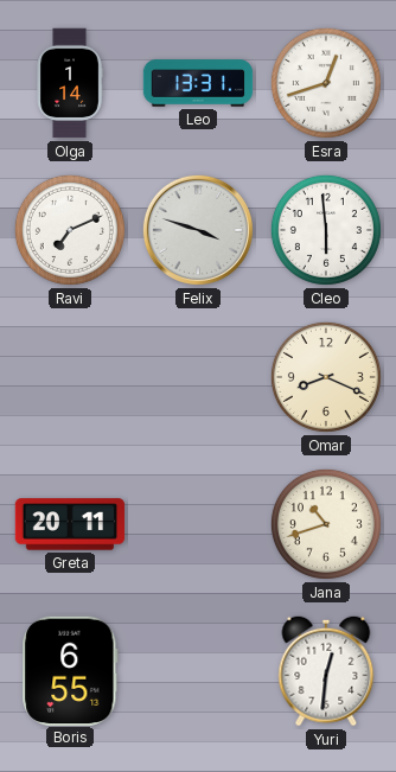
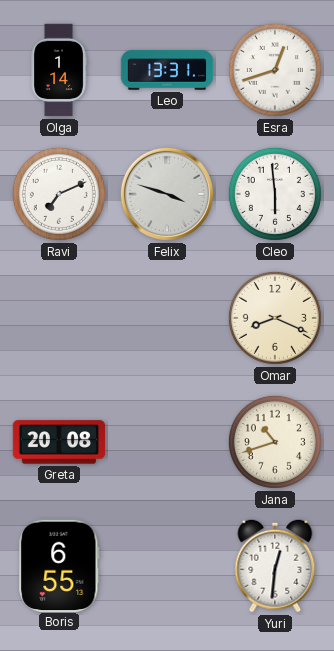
Greta: 20:11 -> 20:08 (59, 442)
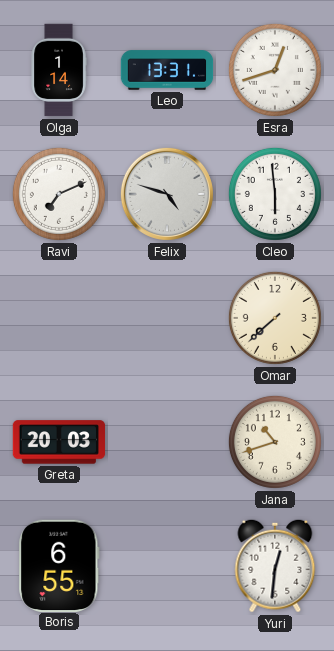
Felix: 3:48 -> 4:48 (167, 194)
Omar: 8:19 -> 7:38 (275, 318)
Greta: 20:08 -> 20:03 (59, 442)
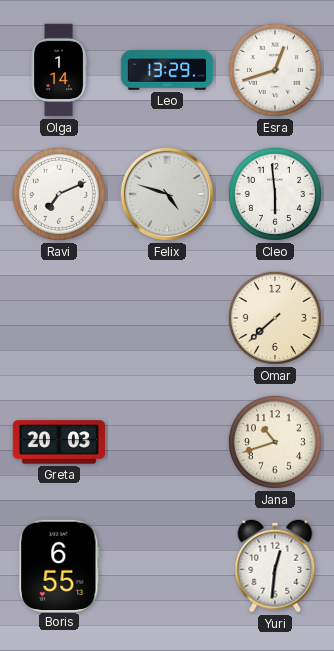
Leo: 13:31 -> 13:29 (167, 70)
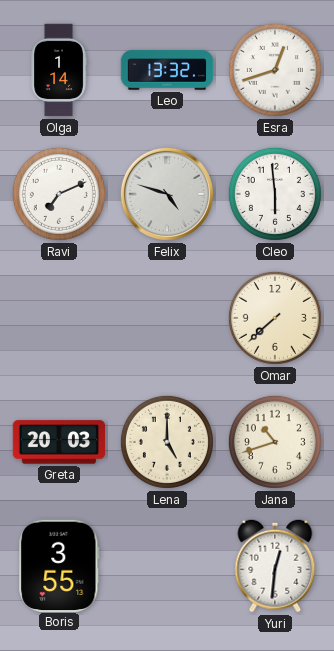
Leo: 13:29 -> 13:32 (167, 70)
Lena: none -> 5:00 (167, 442)
Boris: 6:55 -> 3:55 (59, 565)
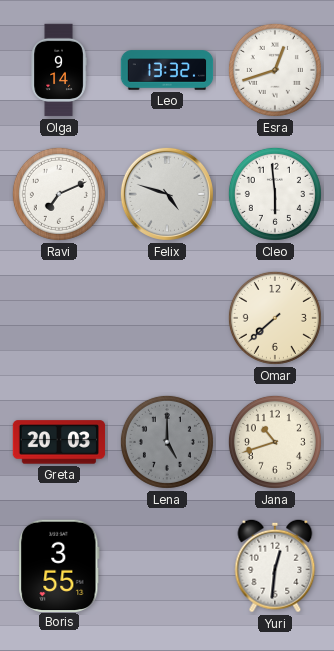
Olga: 1:14 -> 9:14 (59, 70)
Lena dial: cream -> grey (167, 442)
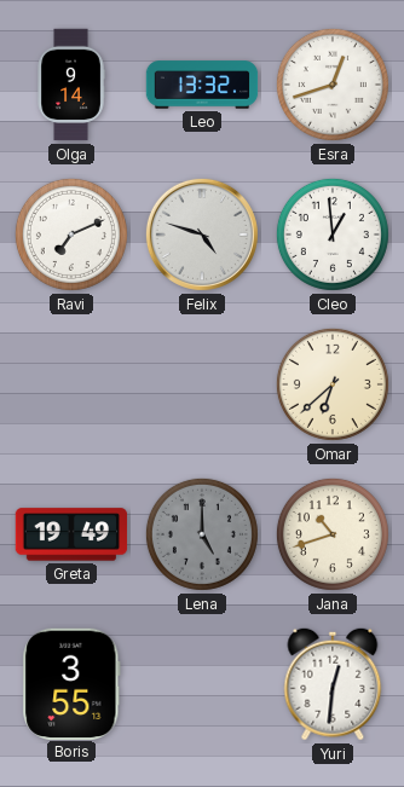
Cleo: 5:59 -> 12:59 (333, 235)
Omar: 7:38 -> 6:38 (333, 384)
Greta: 20:03 -> 19:49 (71, 534)
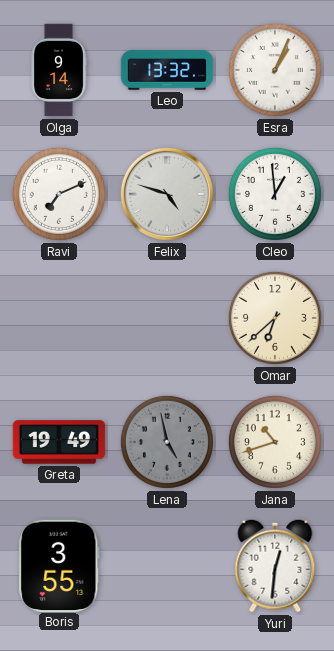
Esra: 12:42 -> 1:04 (275, 70)
Lena: 5:00 -> 4:58 (167, 442)
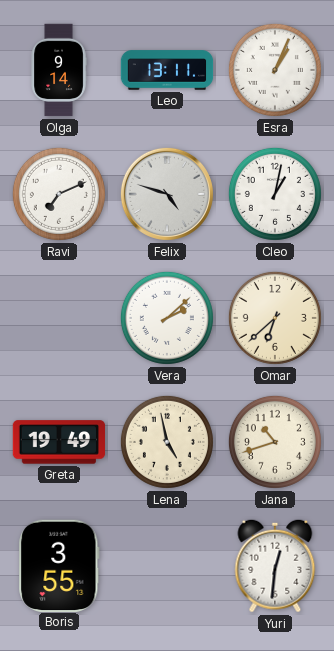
Leo: 13:32 -> 13:11 (167, 70)
Cleo: 12:59 -> 1:02 (275, 194)
Vera: none -> 2:08 (167, 318)
Lena dial: grey -> cream (167, 442)
